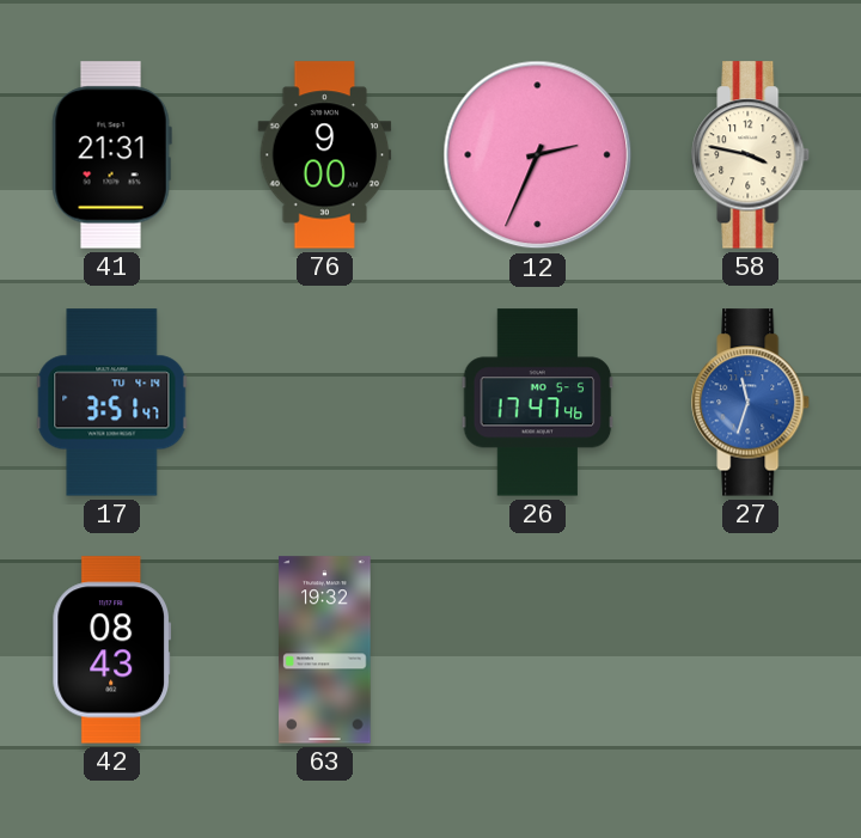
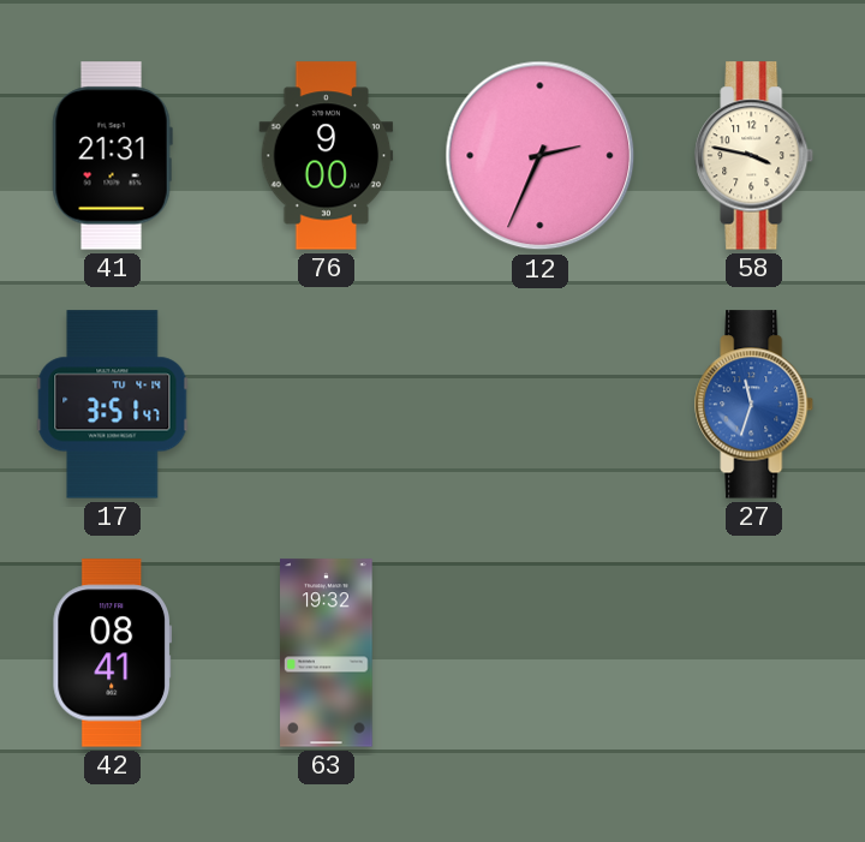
26: 17:47 -> none (538, 403)
42: 08:43 -> 08:41 (113, 653)
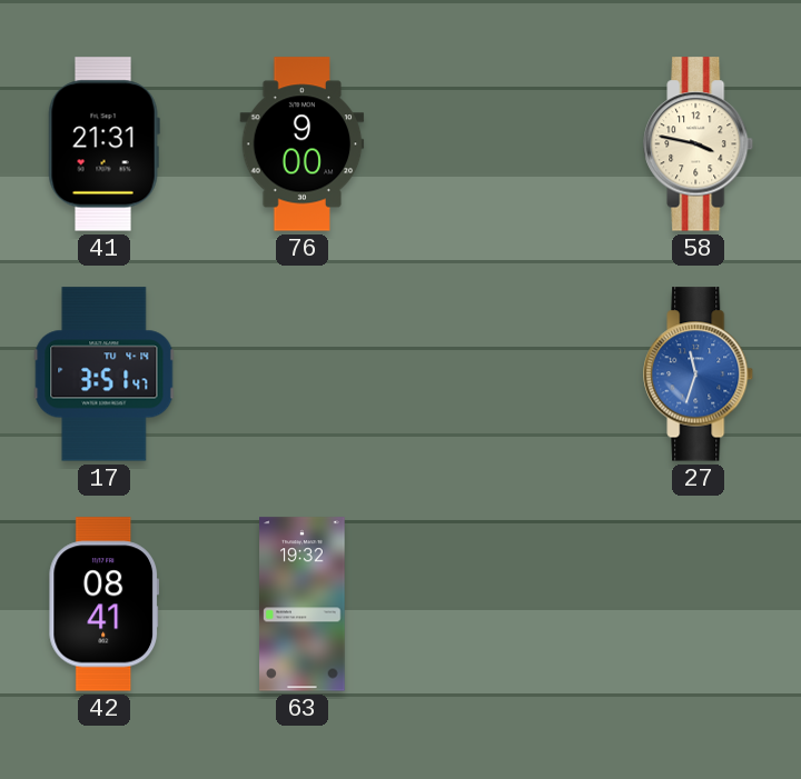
12: 2:34 -> none (541, 156)
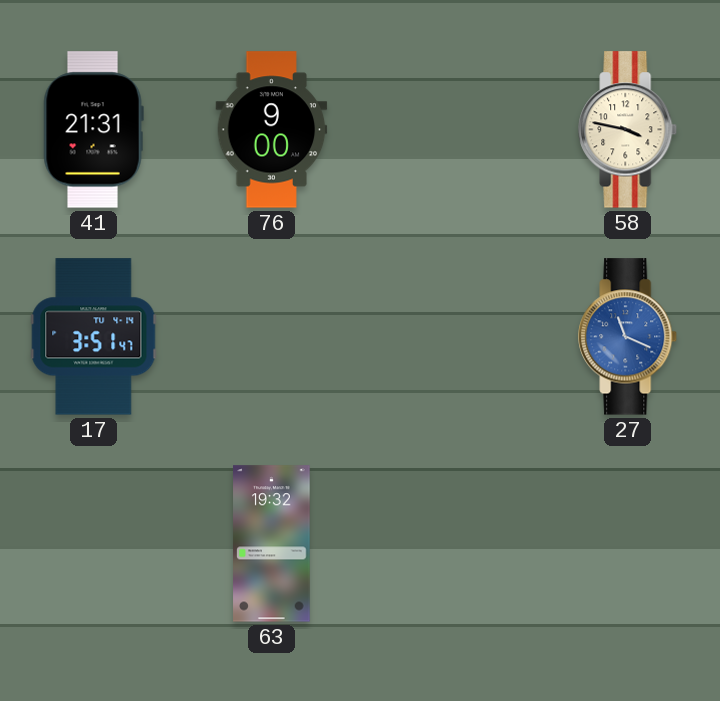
27: 11:33 -> 11:19 (628, 337)
42: 08:41 -> none (105, 605)
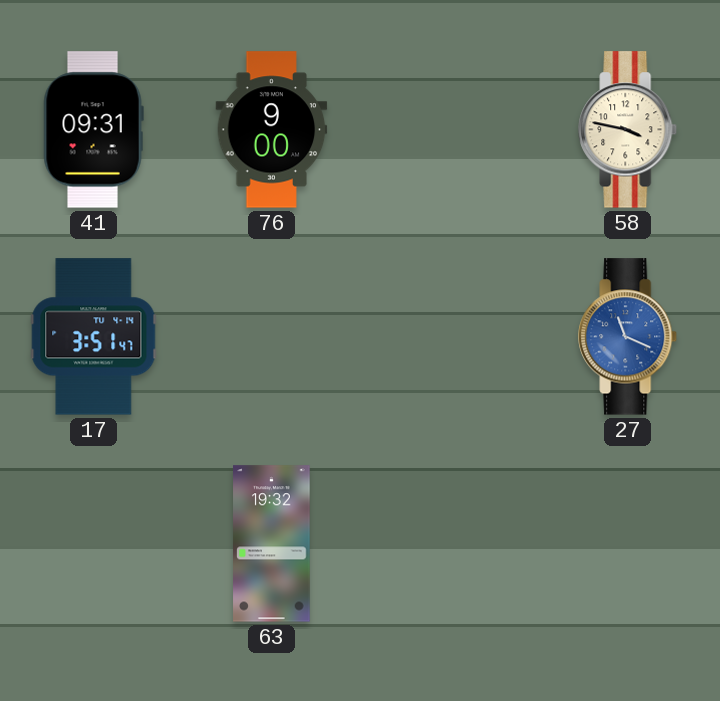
41: 21:31 -> 09:31 (93, 130)
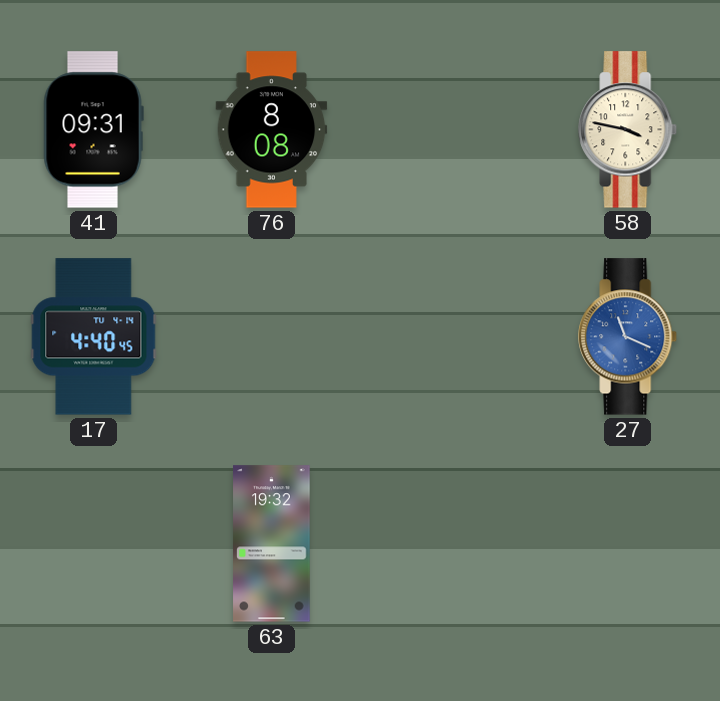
76: 9:00 -> 8:08 (272, 130)
17: 3:51 -> 4:40 (94, 337)
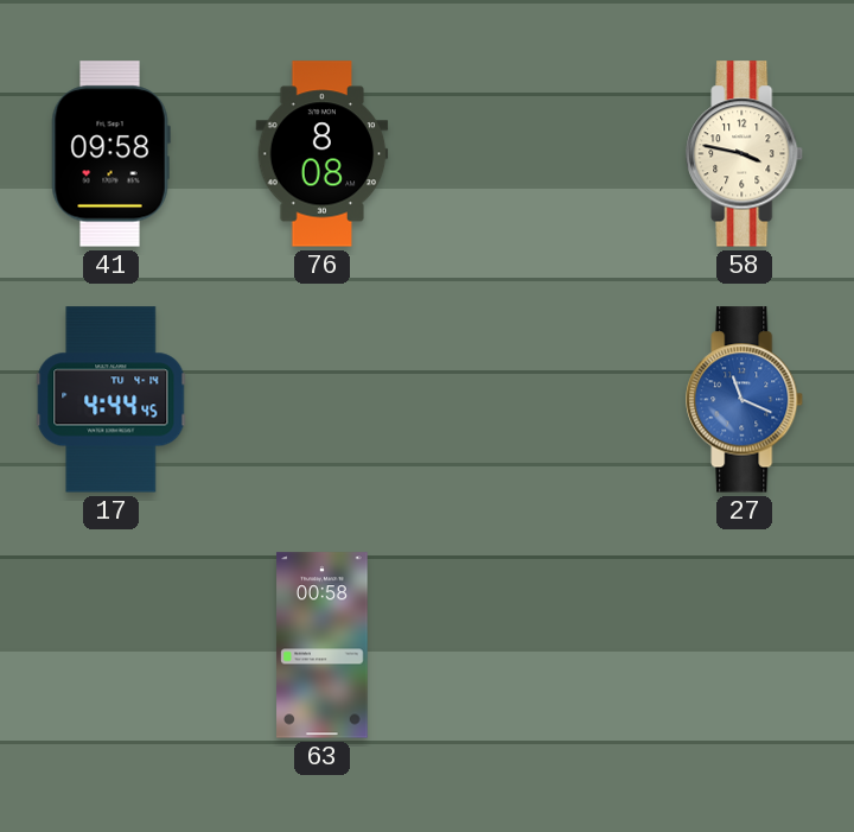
41: 09:31 -> 09:58 (110, 154)
17: 4:40 -> 4:44 (111, 400)
63: 19:32 -> 00:58 (323, 646)
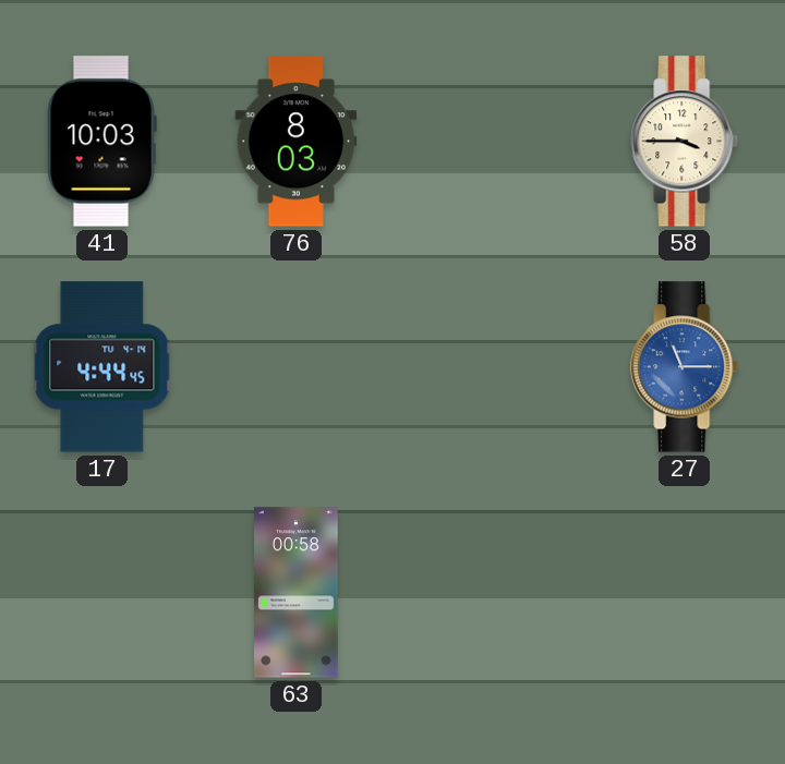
41: 09:58 -> 10:03 (101, 142)
76: 8:08 -> 8:03 (297, 142)
58: 3:47 -> 3:45 (685, 142)
27: 11:19 -> 11:15 (685, 367)
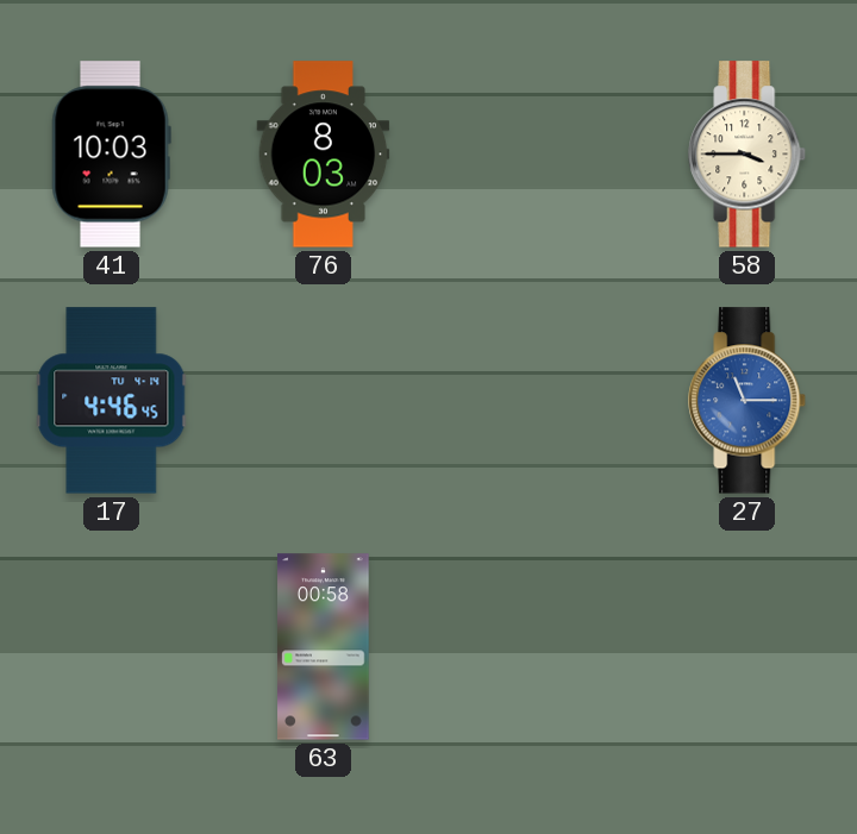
17: 4:44 -> 4:46 (112, 401)
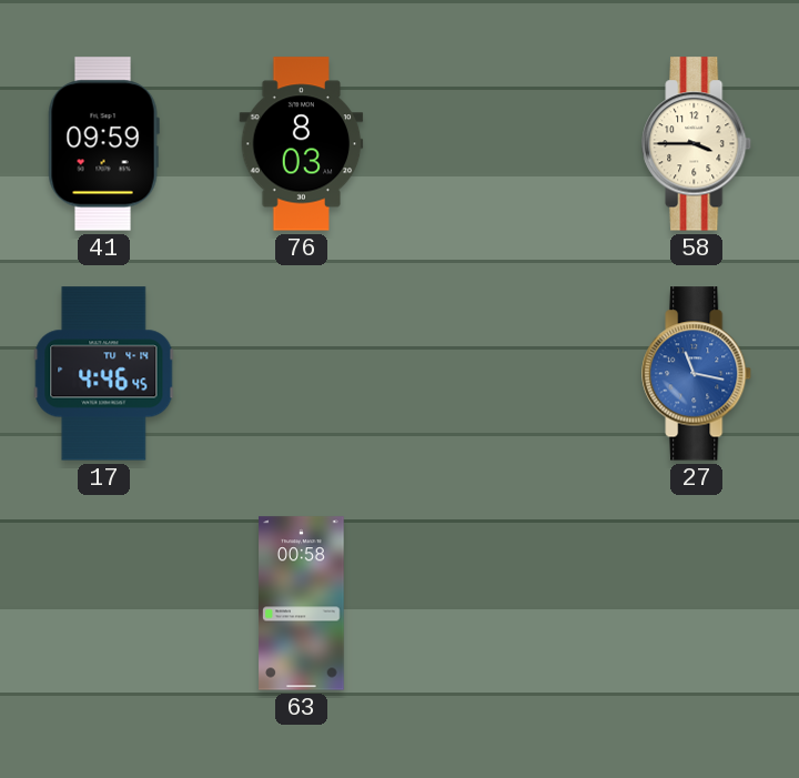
41: 10:03 -> 09:59 (103, 144)
27: 11:15 -> 11:17 (697, 374)
